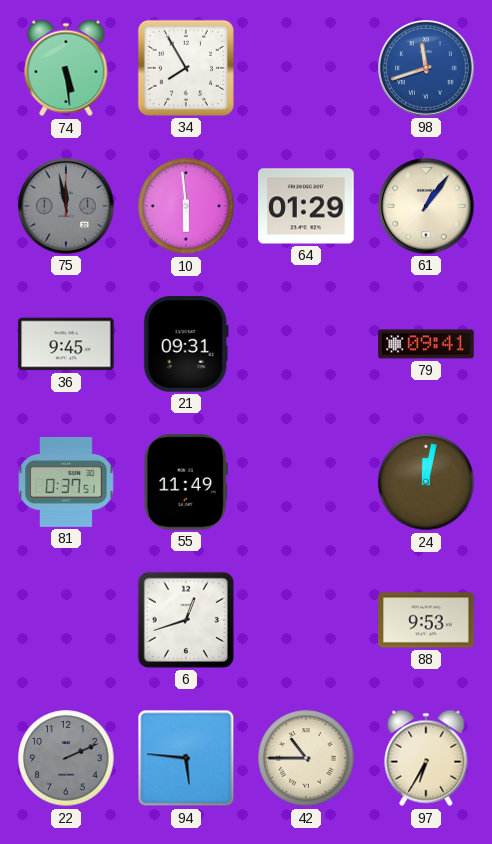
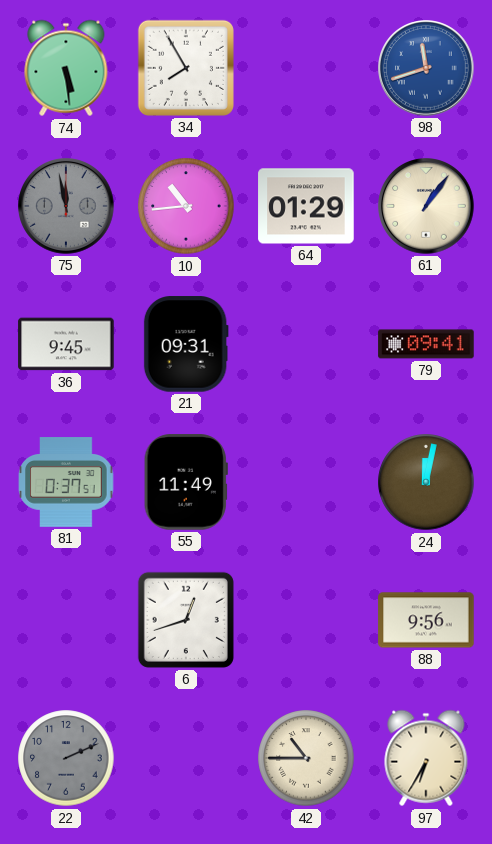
10: 5:59 -> 10:44 (186, 206)
88: 9:53 -> 9:56 (426, 620)
94: 5:46 -> none (186, 758)
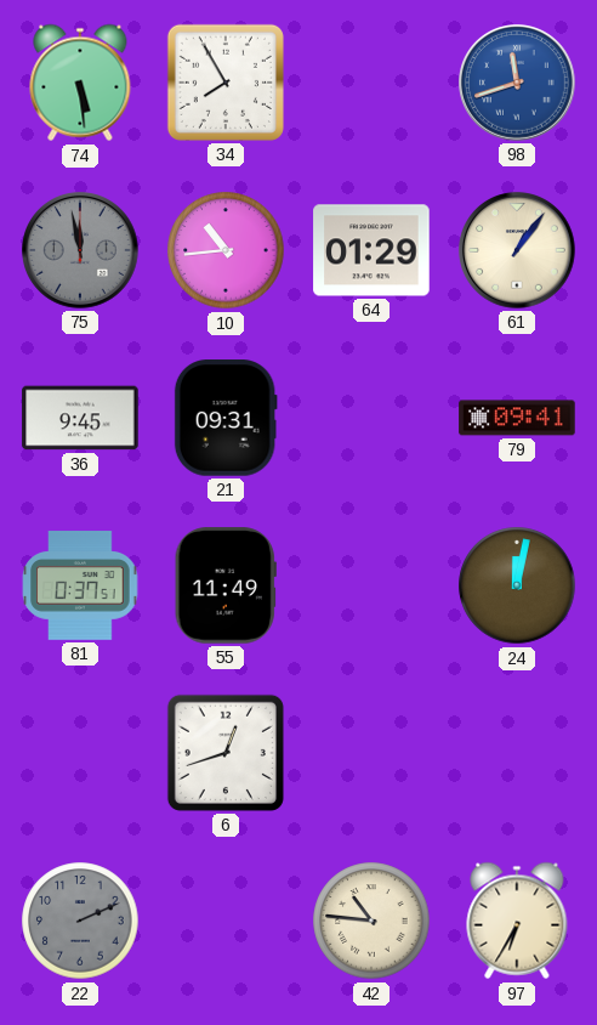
88: 9:56 -> none (426, 620)
42: 10:45 -> 10:46 (371, 921)
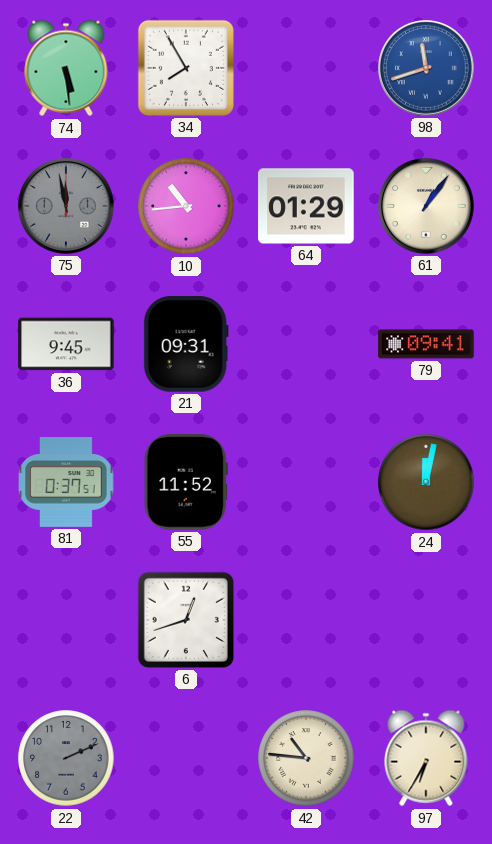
55: 11:49 -> 11:52 (186, 482)
